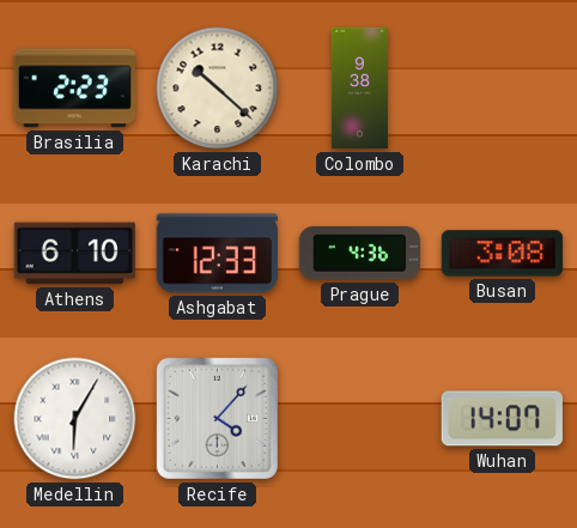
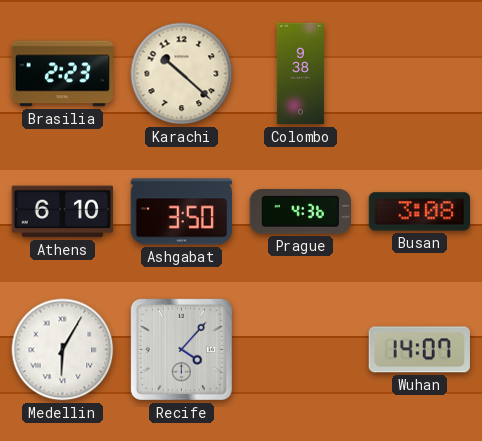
Ashgabat: 12:33 -> 3:50 (181, 212)
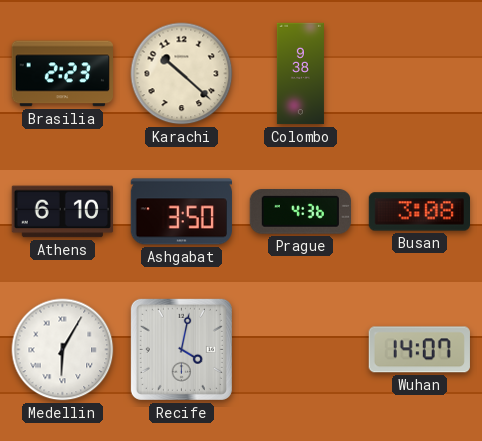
Recife: 4:07 -> 4:02 (181, 349)
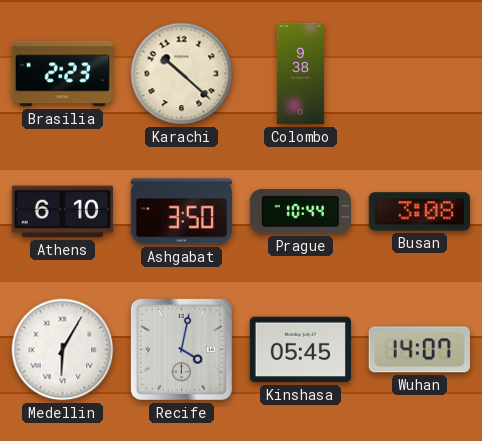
Prague: 4:36 -> 10:44 (300, 212)
Kinshasa: none -> 05:45 (300, 350)
